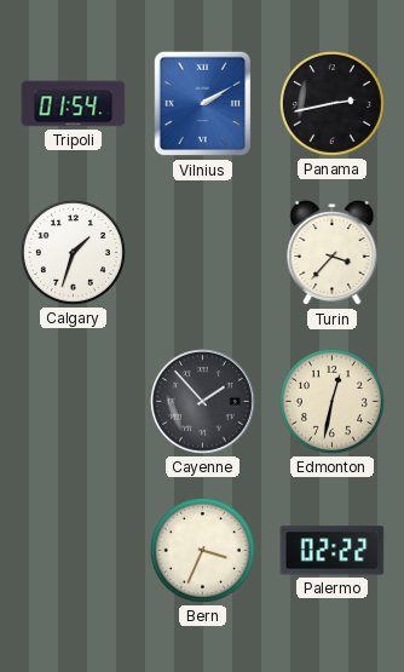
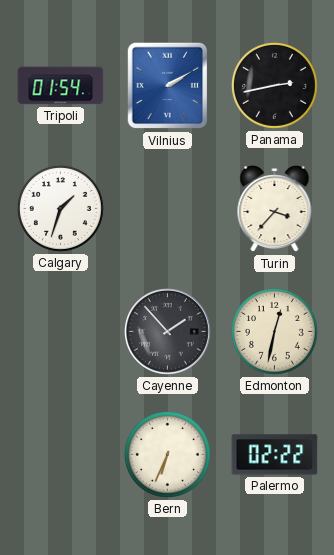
Bern: 3:34 -> 6:34 (167, 454)
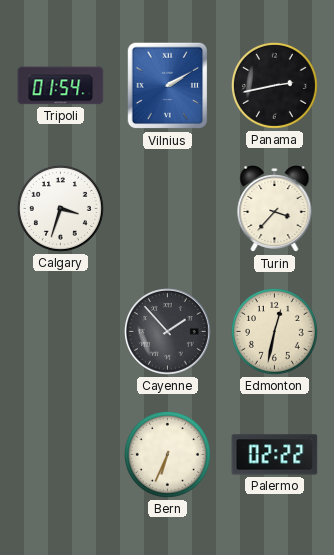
Calgary: 1:33 -> 3:33 (60, 208)
